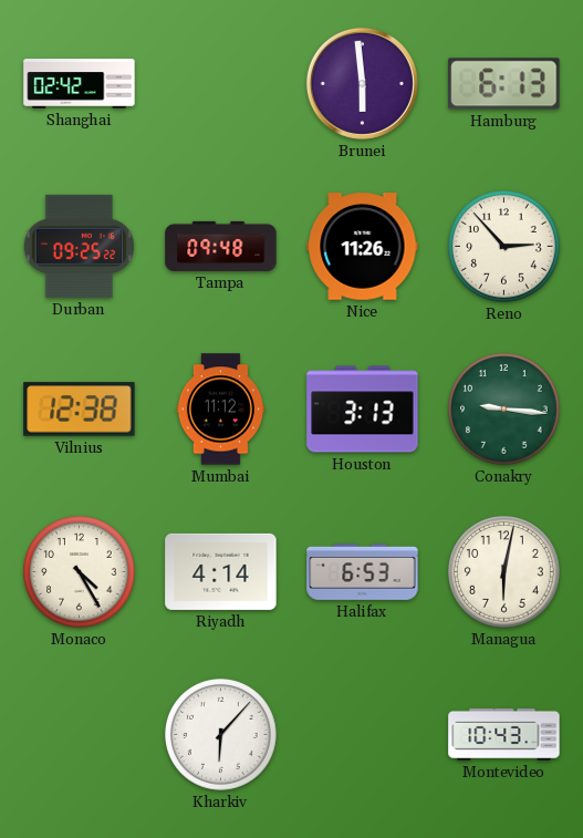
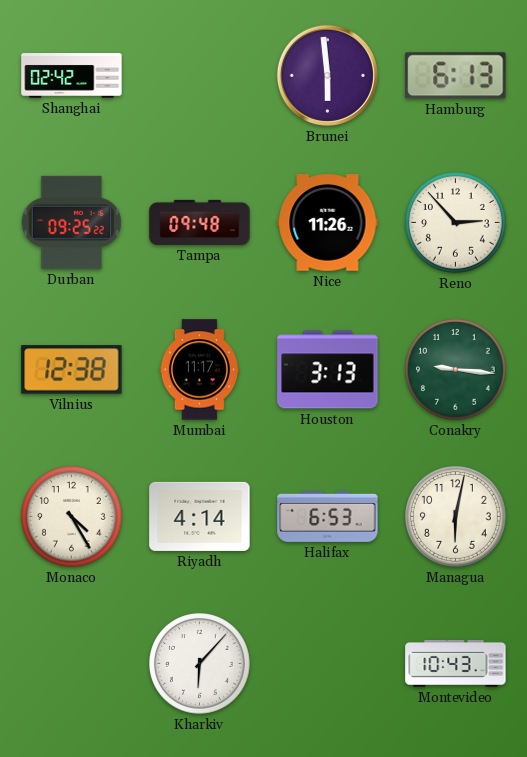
Mumbai: 11:12 -> 11:17 (199, 370)
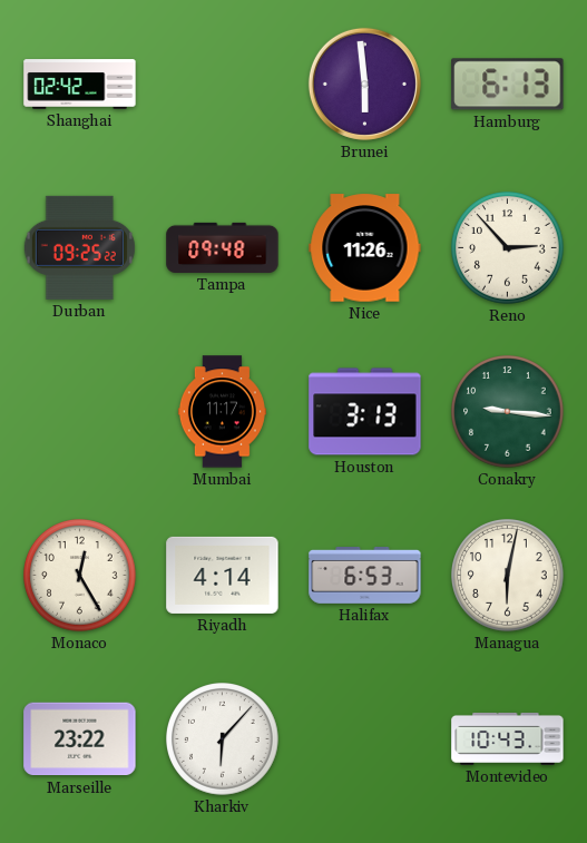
Vilnius: 12:38 -> none (72, 370)
Monaco: 4:25 -> 12:25 (80, 576)
Marseille: none -> 23:22 (80, 739)
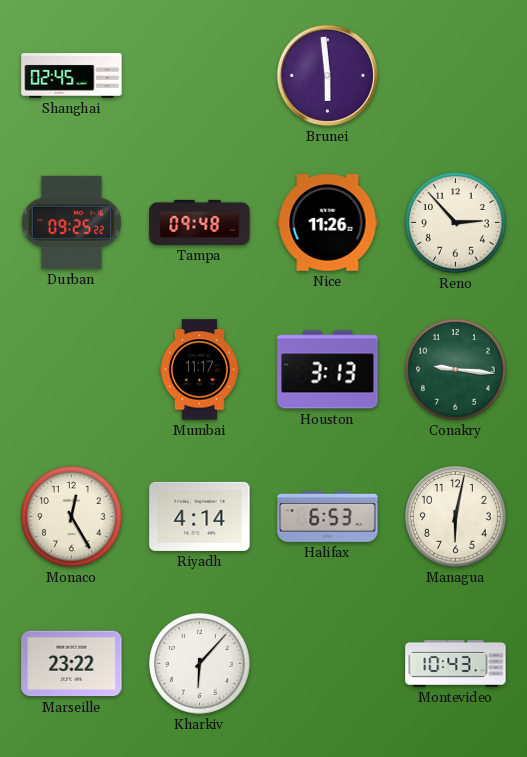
Shanghai: 02:42 -> 02:45 (72, 76)
Hamburg: 6:13 -> none (508, 85)
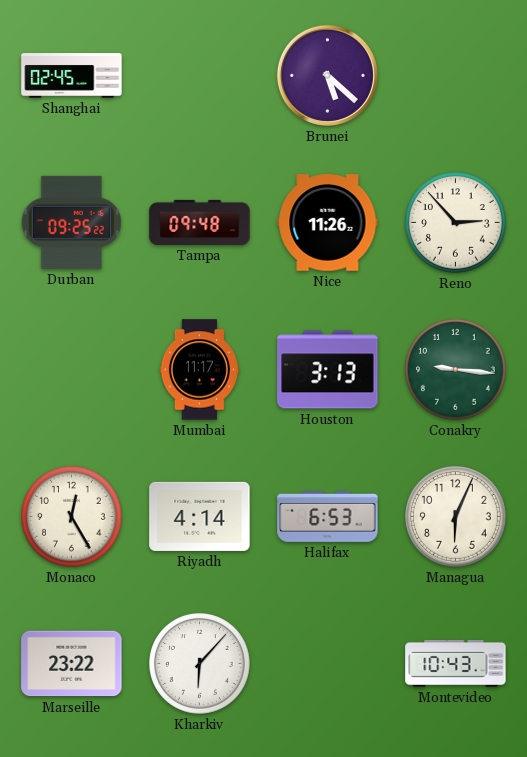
Brunei: 5:59 -> 5:22 (327, 75)
Managua: 6:02 -> 6:04 (456, 517)
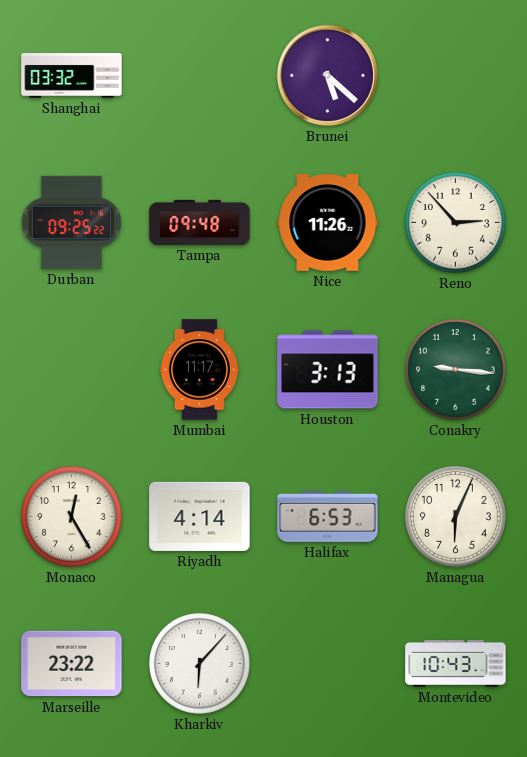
Shanghai: 02:45 -> 03:32 (72, 76)
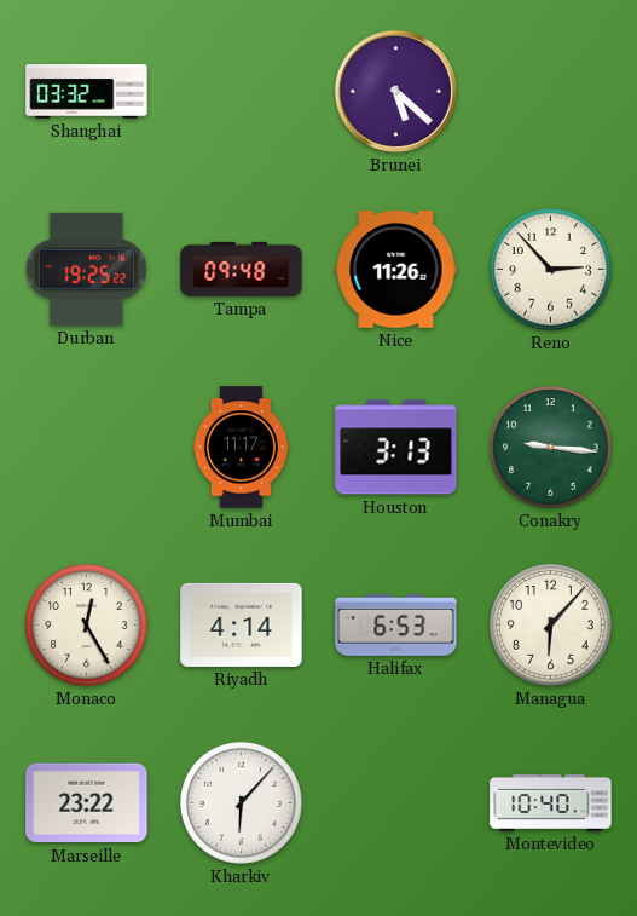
Durban: 09:25 -> 19:25 (86, 269)
Managua: 6:04 -> 6:07 (551, 626)
Montevideo: 10:43 -> 10:40 (551, 802)
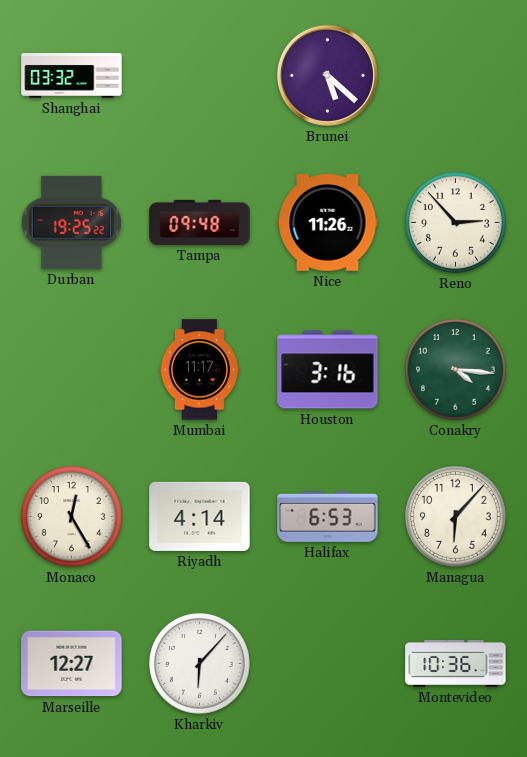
Houston: 3:13 -> 3:16 (328, 370)
Conakry: 9:16 -> 4:16 (456, 370)
Marseille: 23:22 -> 12:27 (72, 664)
Montevideo: 10:40 -> 10:36 (456, 663)
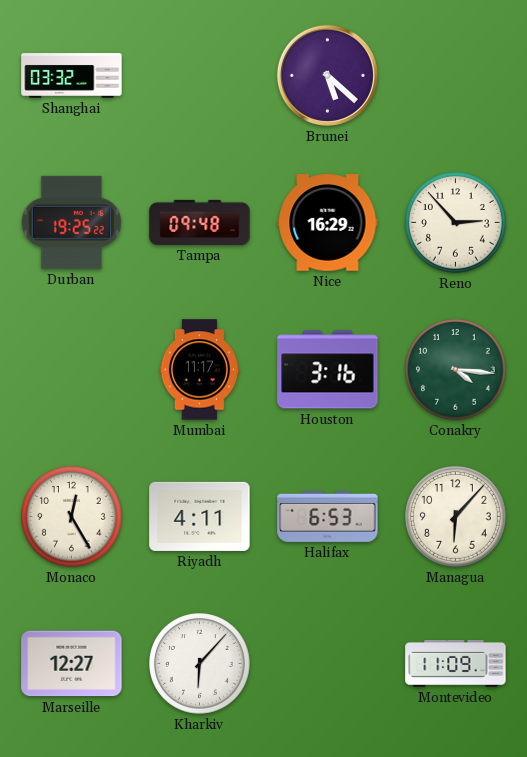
Nice: 11:26 -> 16:29 (328, 223)
Riyadh: 4:14 -> 4:11 (200, 516)
Montevideo: 10:36 -> 11:09 (456, 663)
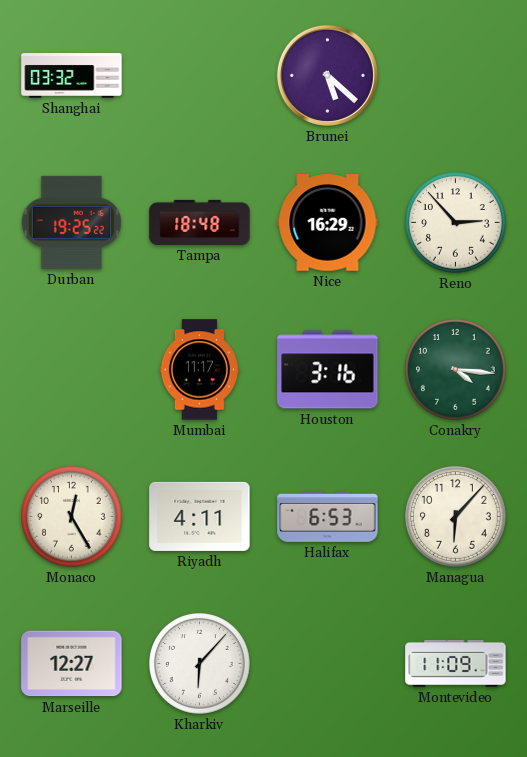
Tampa: 09:48 -> 18:48 (200, 222)
